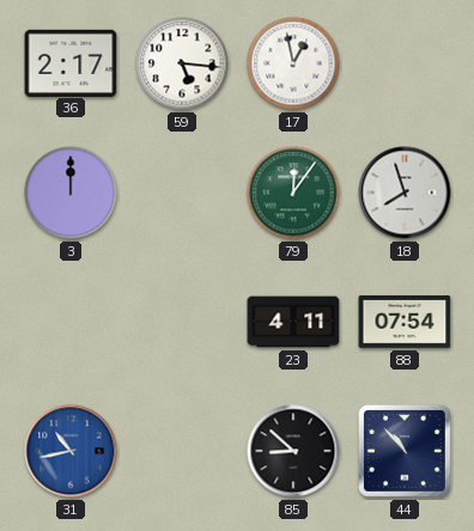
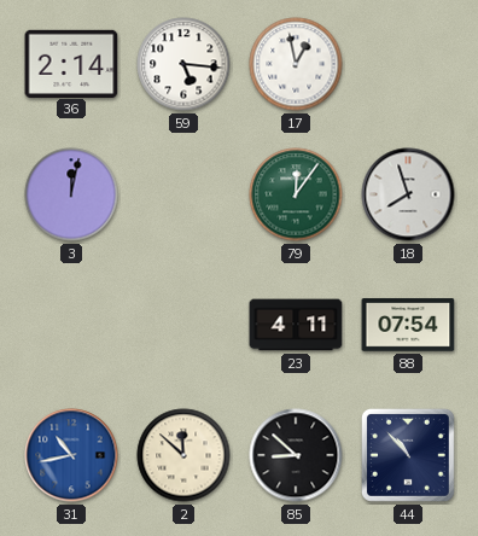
36: 2:17 -> 2:14 (71, 63)
3: 12:00 -> 12:02 (71, 194)
2: none -> 11:52 (183, 455)
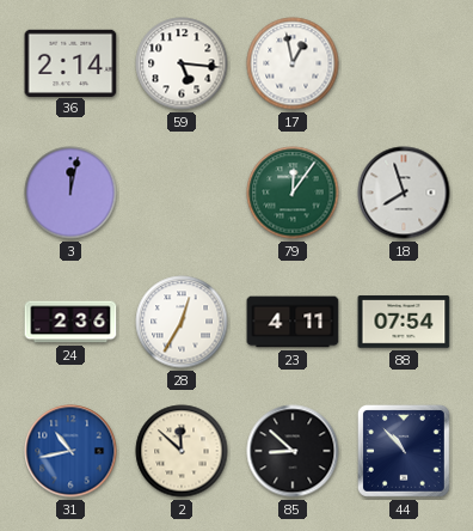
24: none -> 2:36 (70, 322)
28: none -> 12:35 (182, 322)
